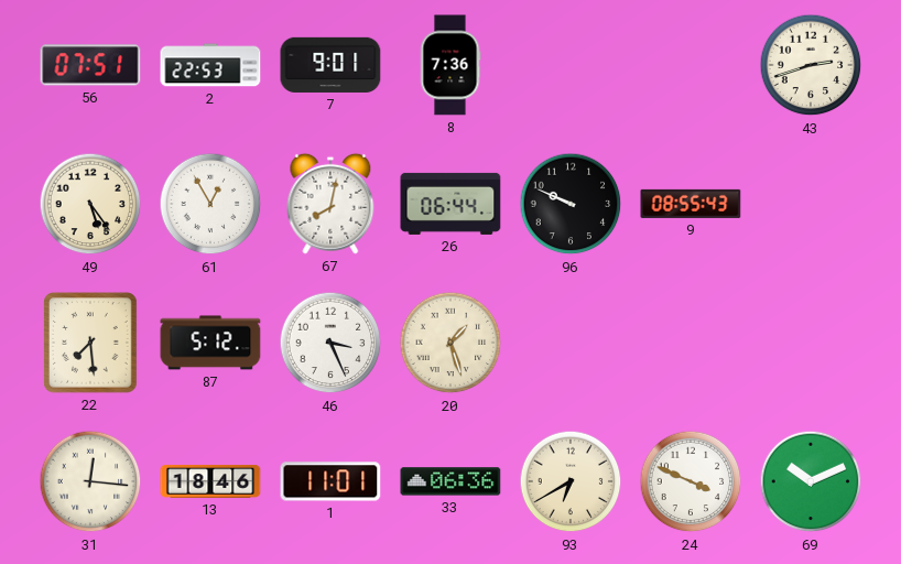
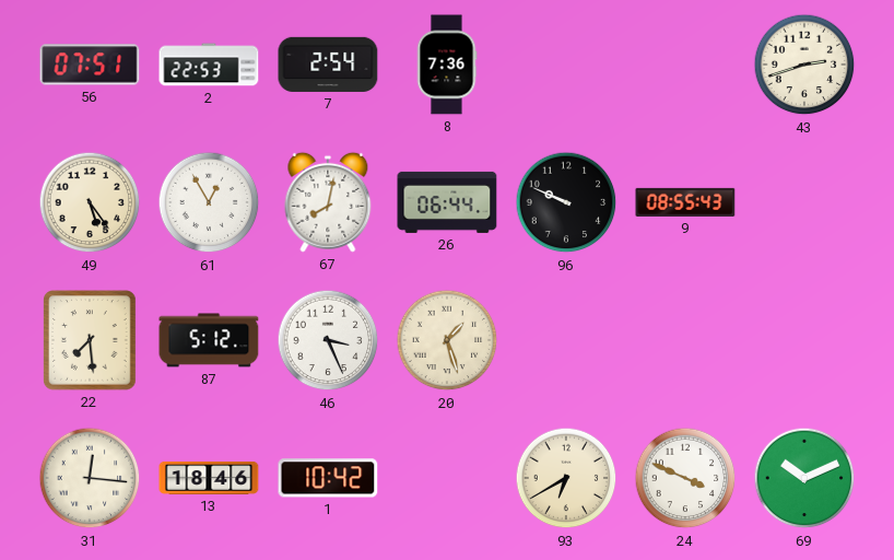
7: 9:01 -> 2:54 (328, 65)
1: 11:01 -> 10:42 (328, 478)
33: 06:36 -> none (450, 481)
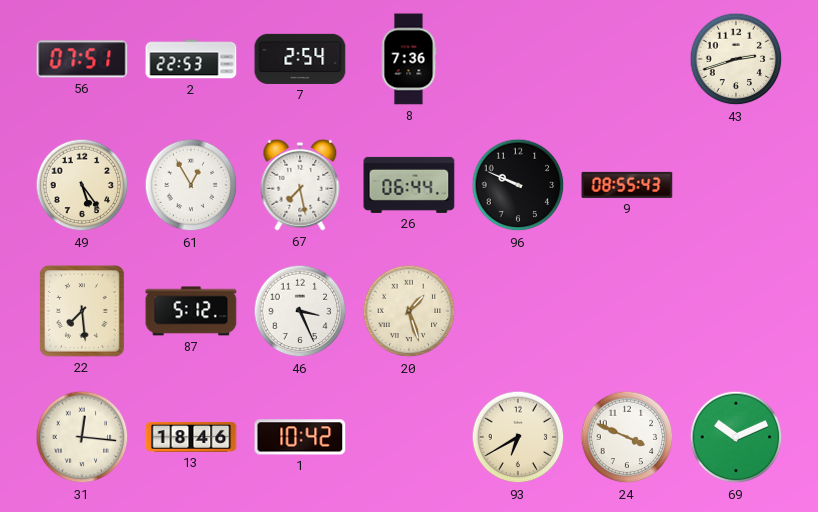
67: 8:02 -> 7:28 (300, 185)
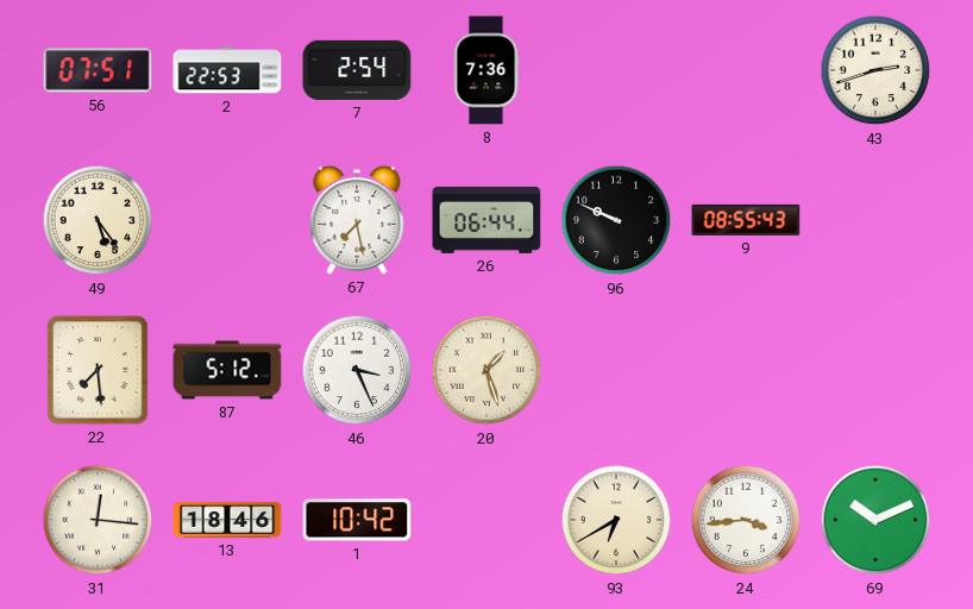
61: 12:55 -> none (191, 185)
24: 3:49 -> 3:44 (746, 520)
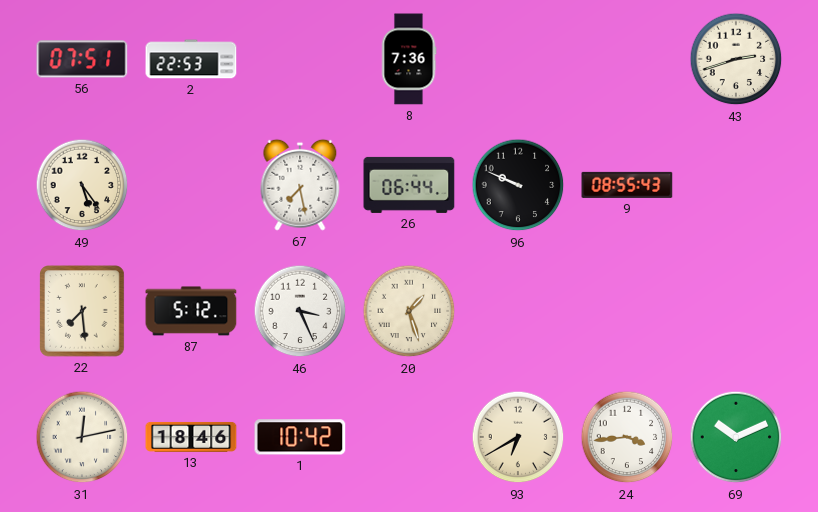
7: 2:54 -> none (357, 70)
31: 12:16 -> 12:13 (82, 437)
